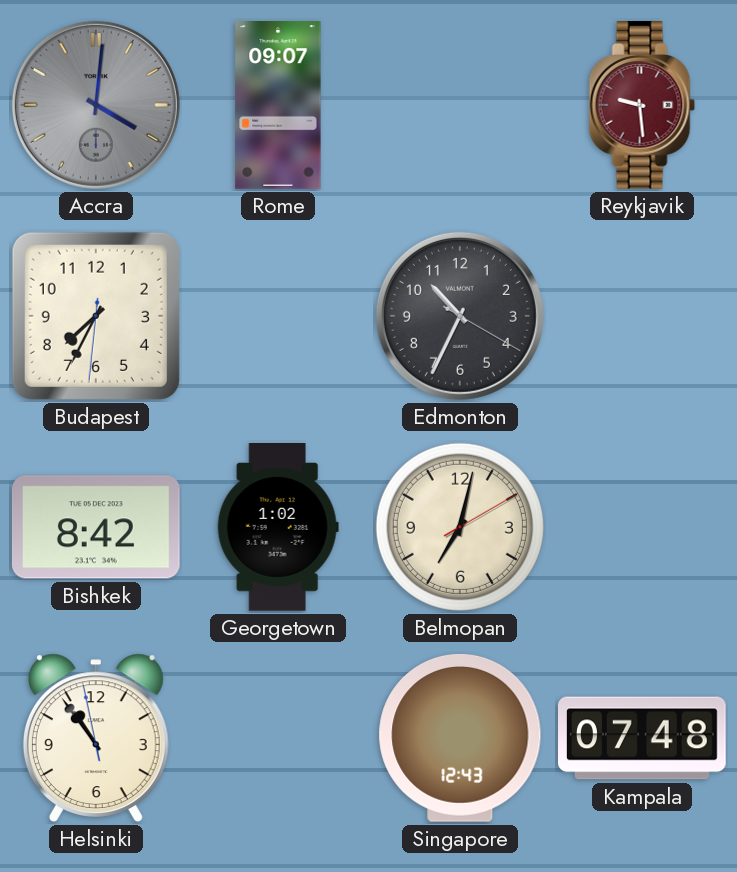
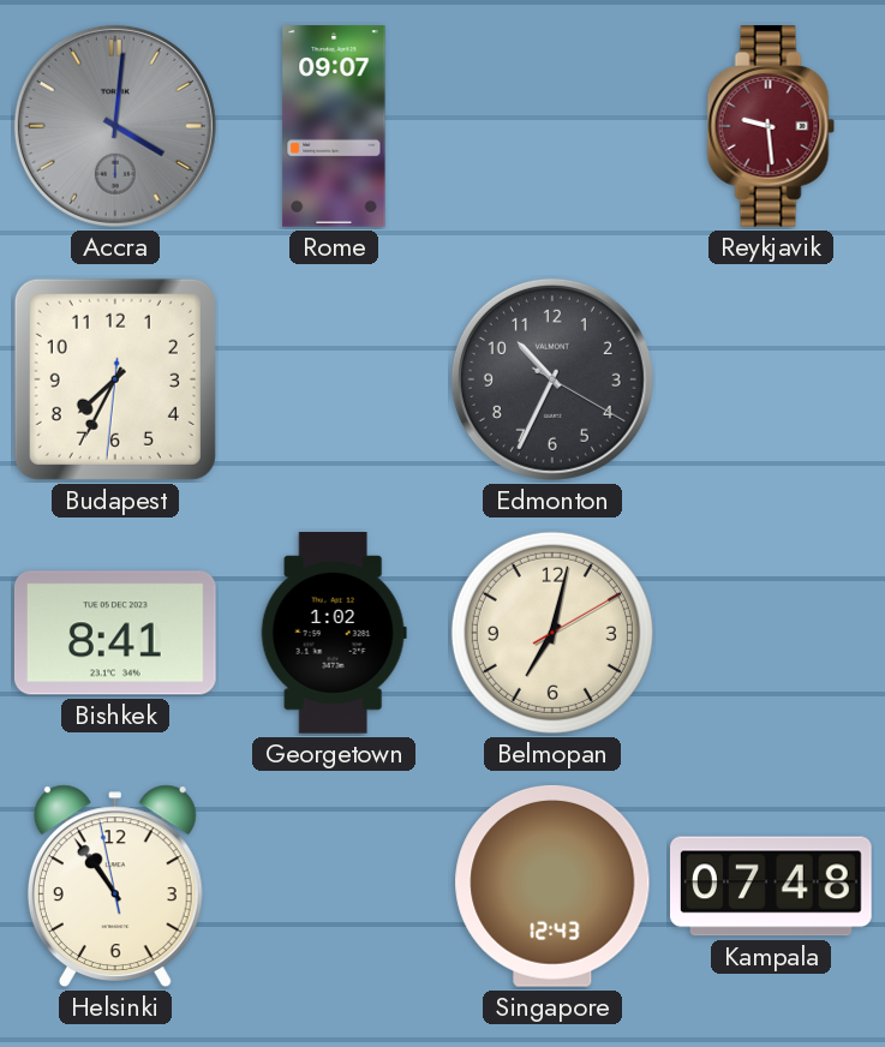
Bishkek: 8:42 -> 8:41 (115, 633)
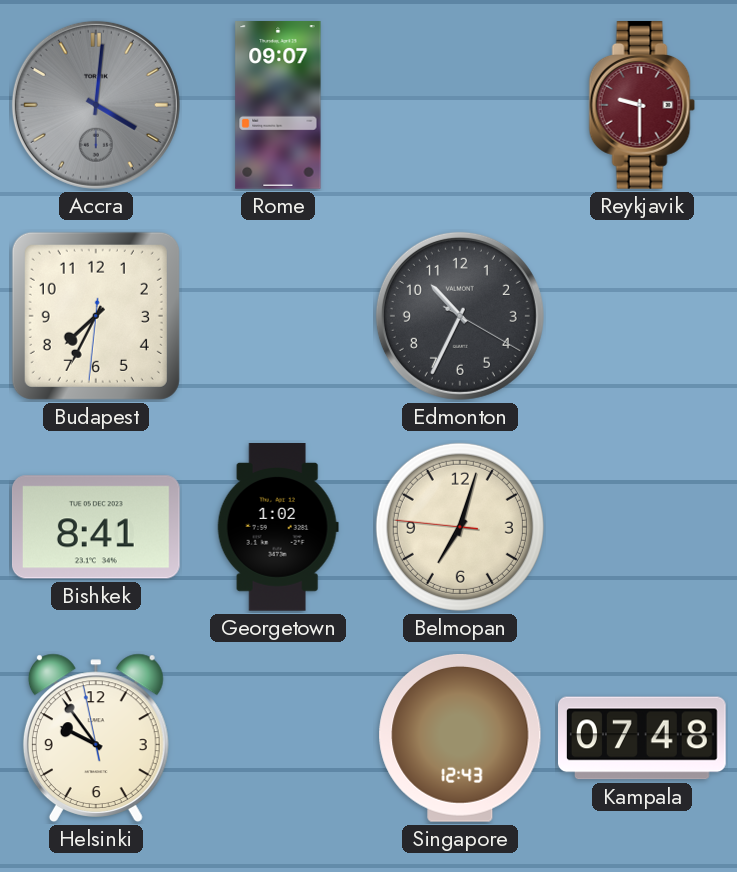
Reykjavik: 9:29 -> 9:30 (642, 106)
Belmopan: 7:02:10 -> 7:02:46 (460, 527)
Helsinki: 10:53 -> 9:53 (96, 738)
